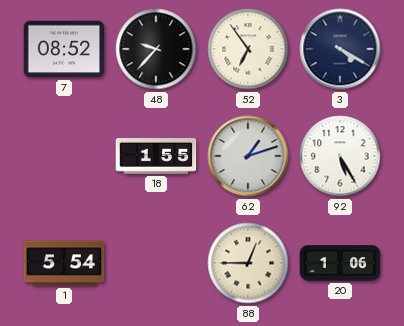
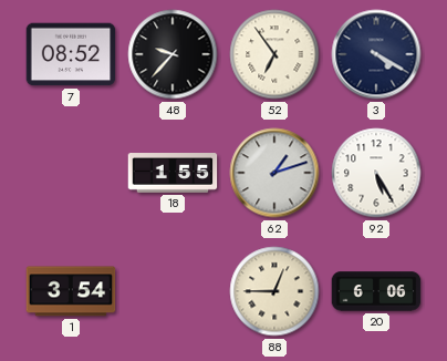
1: 5:54 -> 3:54 (71, 291)
20: 1:06 -> 6:06 (376, 291)
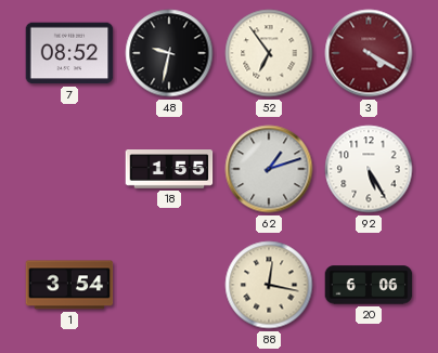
48: 9:37 -> 9:32 (169, 53)
3 dial: navy -> burgundy (369, 53)
88: 12:45 -> 12:17 (269, 285)
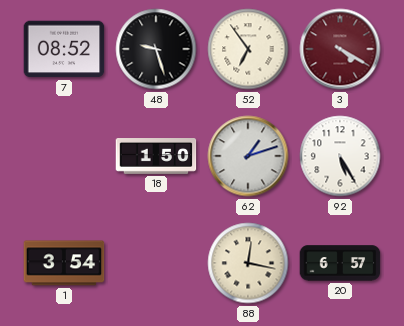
48: 9:32 -> 9:27 (156, 49)
18: 1:55 -> 1:50 (156, 157)
20: 6:06 -> 6:57 (340, 263)
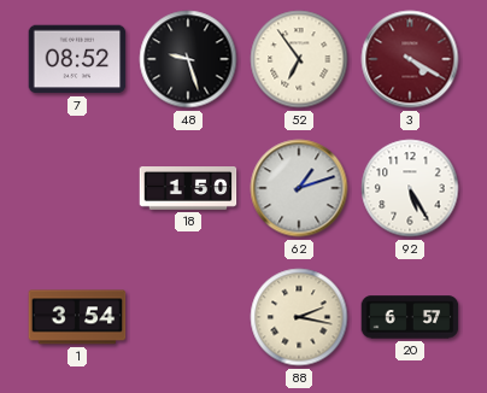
88: 12:17 -> 2:17 (299, 317)
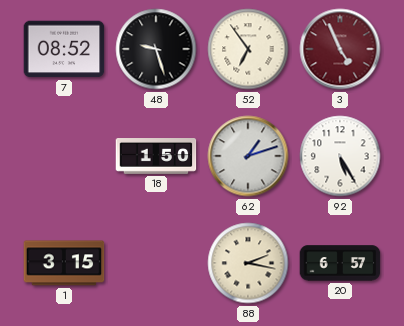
3: 4:20 -> 4:56 (340, 49)
1: 3:54 -> 3:15 (64, 263)
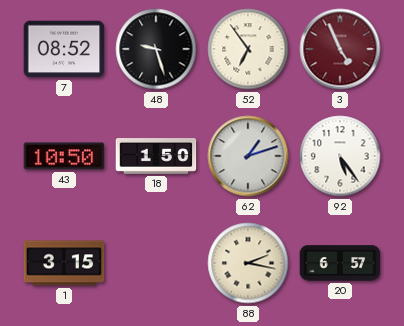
43: none -> 10:50 (64, 156)
92: 5:25 -> 5:24 (340, 156)
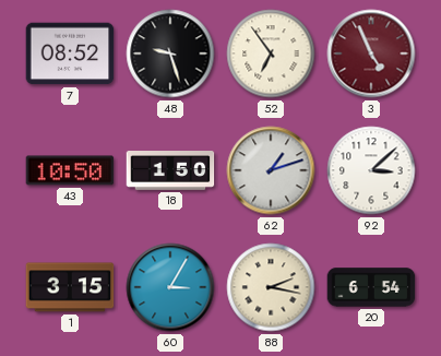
92: 5:24 -> 3:08 (371, 170)
60: none -> 3:05 (170, 287)
20: 6:57 -> 6:54 (371, 287)
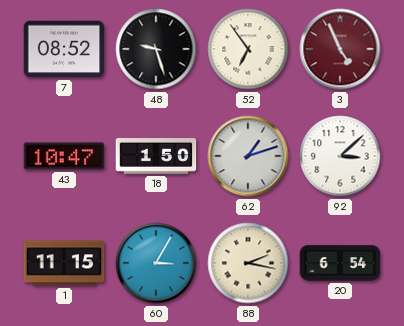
43: 10:50 -> 10:47 (64, 156)
1: 3:15 -> 11:15 (64, 263)
